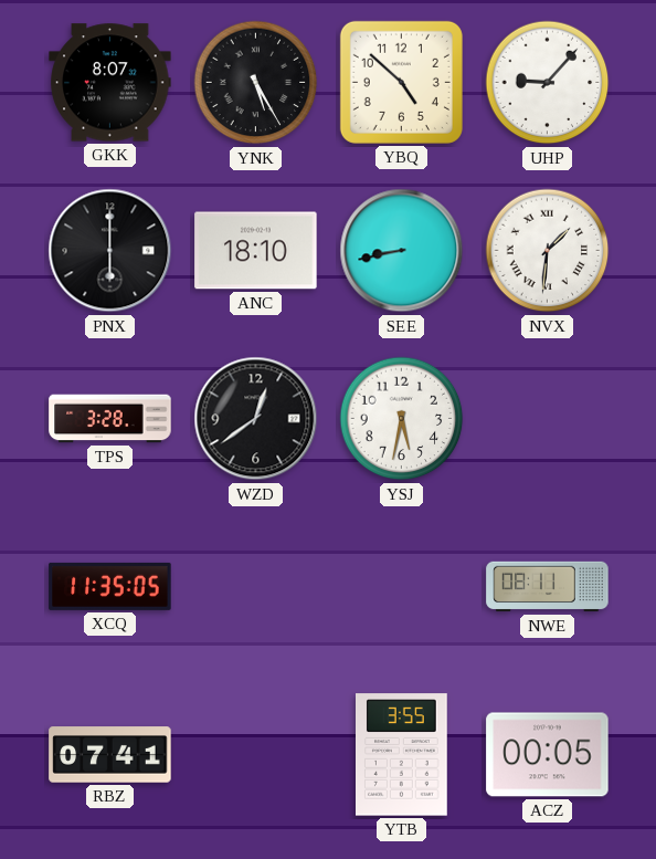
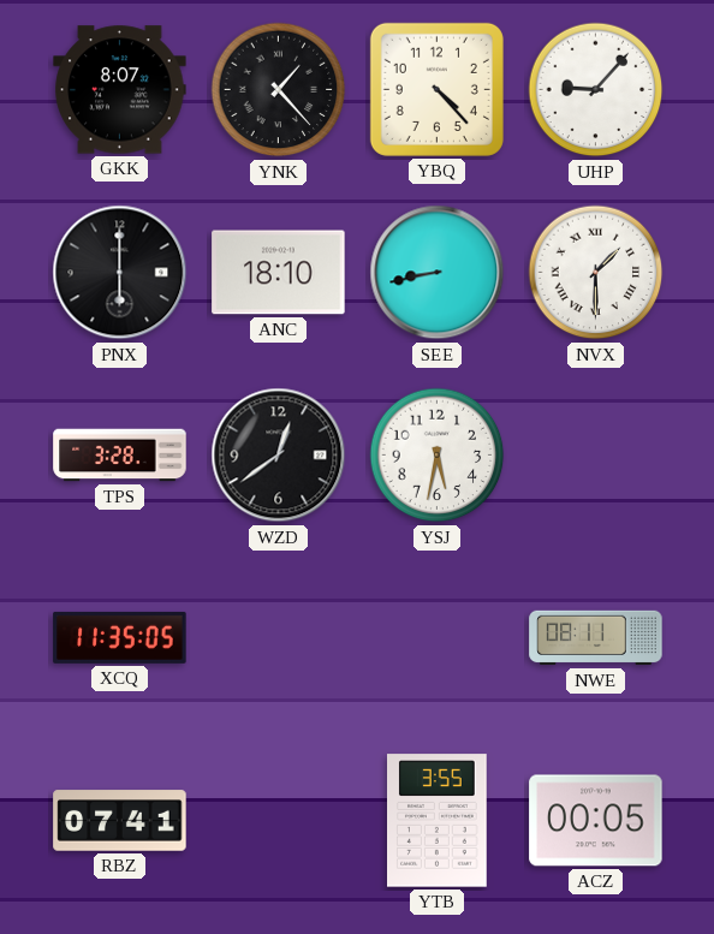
YNK: 5:25 -> 1:23 (279, 90)
YBQ: 4:52 -> 4:23 (436, 89)
NVX: 1:31 -> 1:30 (596, 273)
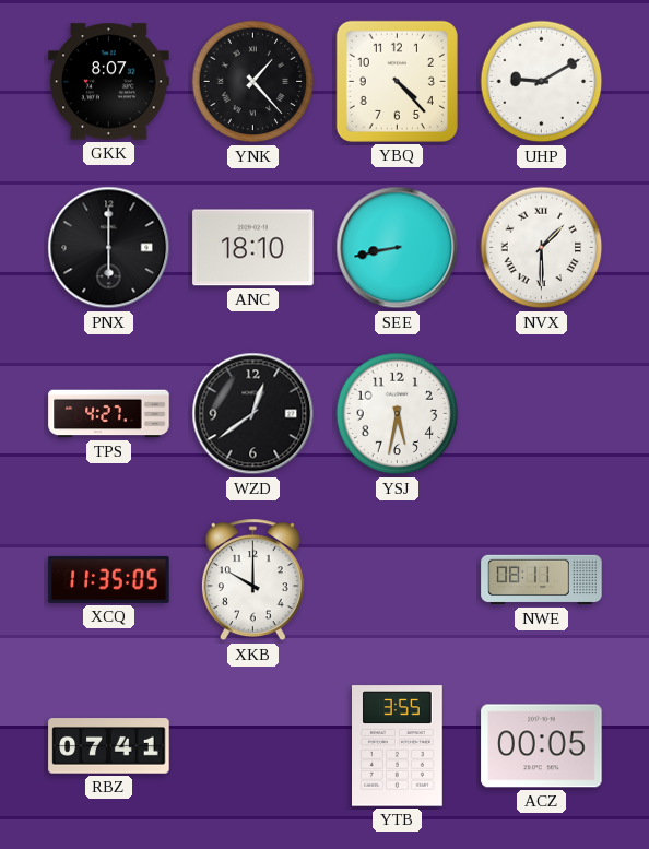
UHP: 9:07 -> 9:10 (542, 82)
TPS: 3:28 -> 4:27 (109, 414)
XKB: none -> 10:00 (252, 580)
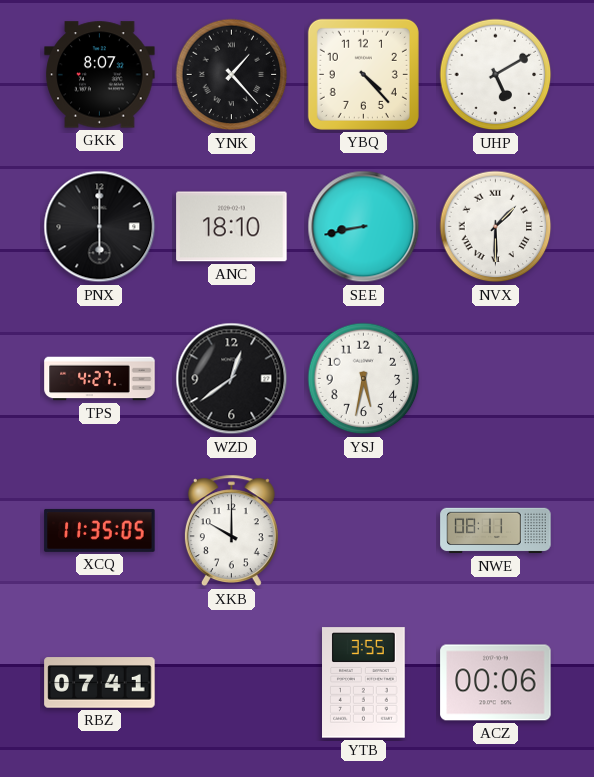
UHP: 9:10 -> 5:10 (496, 75)
ACZ: 00:05 -> 00:06 (496, 683)
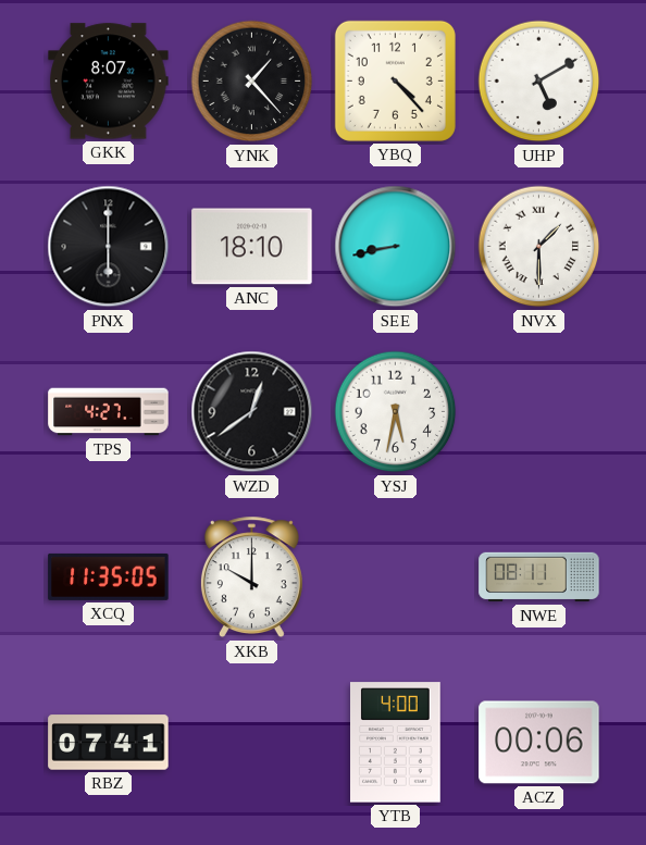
YTB: 3:55 -> 4:00 (396, 743)
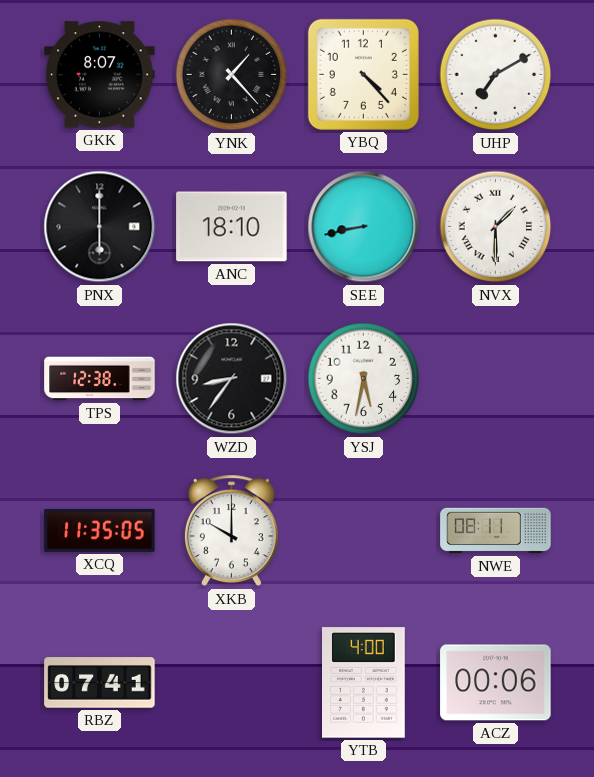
UHP: 5:10 -> 7:10 (496, 75)
TPS: 4:27 -> 12:38 (100, 379)
WZD: 12:39 -> 8:36 (232, 379)
